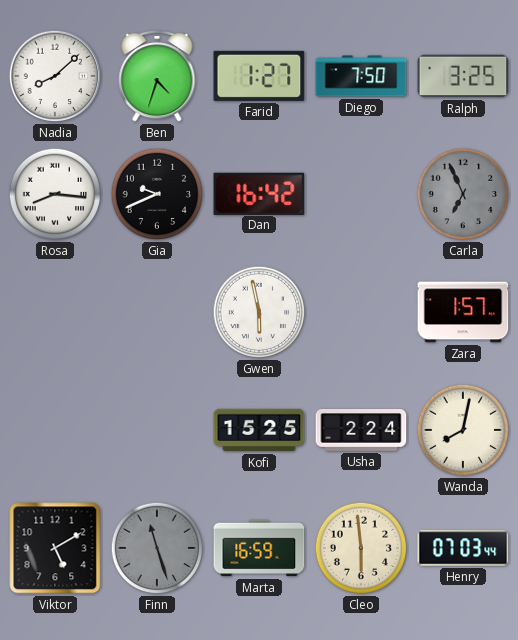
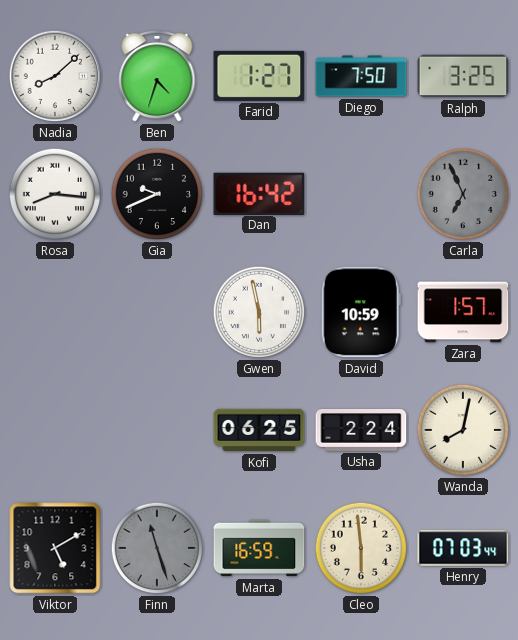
David: none -> 10:59 (361, 312)
Kofi: 15:25 -> 06:25 (259, 430)
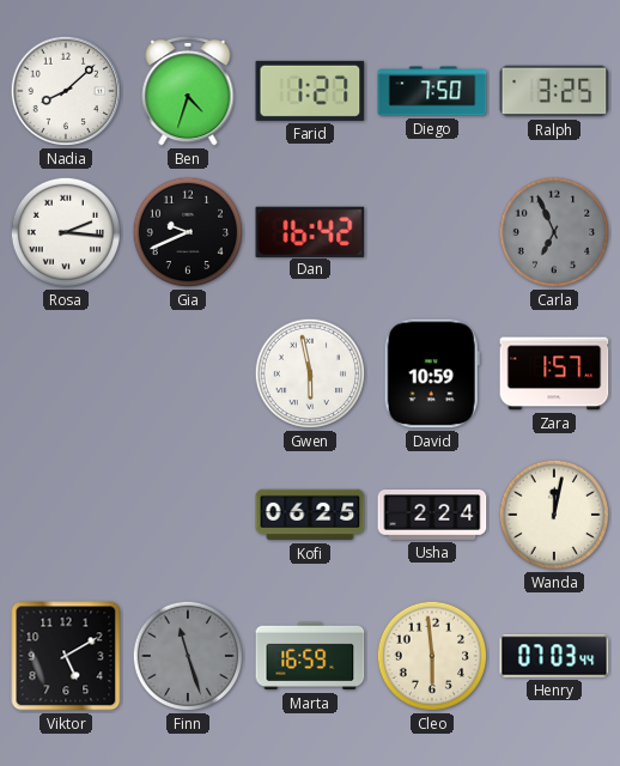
Rosa: 8:16 -> 2:16 (66, 232)
Wanda: 8:02 -> 12:02 (554, 515)
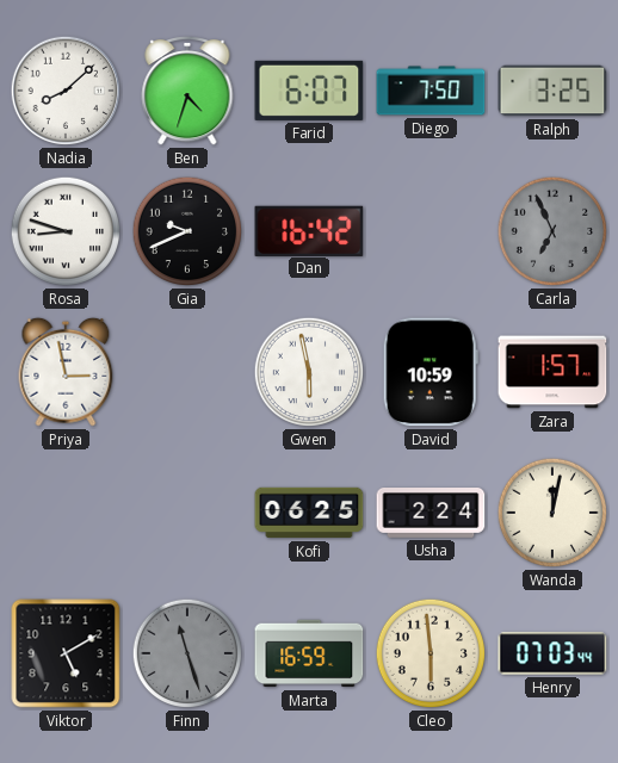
Farid: 1:27 -> 6:07 (309, 91)
Rosa: 2:16 -> 8:48 (66, 231)
Priya: none -> 2:58 (66, 372)
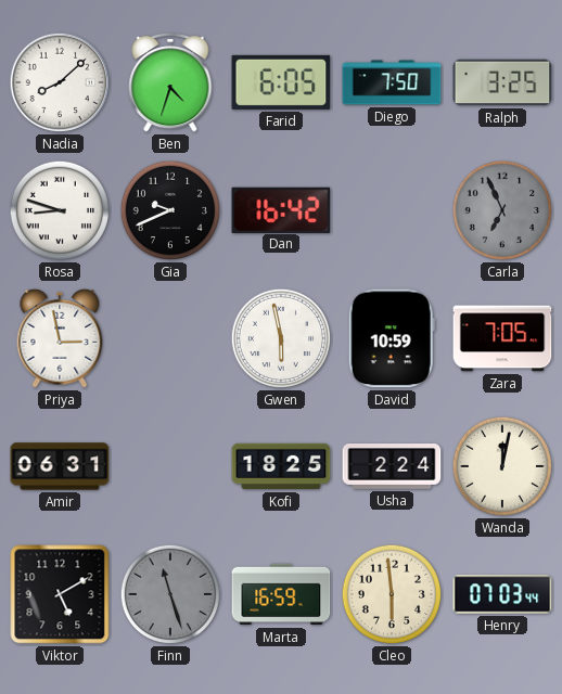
Farid: 6:07 -> 6:05 (281, 82)
Zara: 1:57 -> 7:05 (502, 338)
Amir: none -> 06:31 (60, 466)
Kofi: 06:25 -> 18:25 (281, 466)
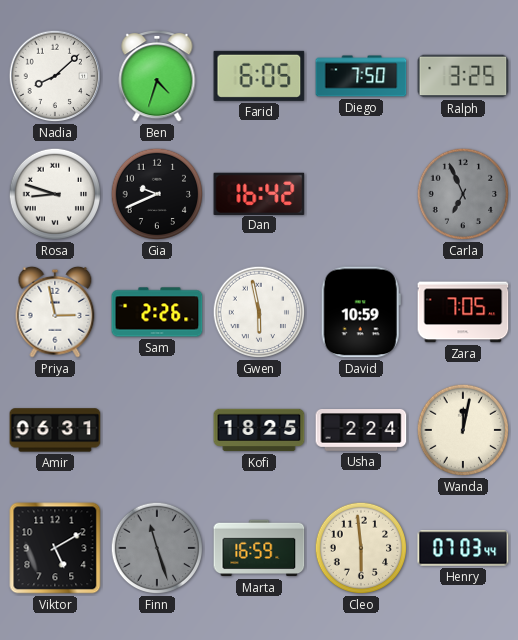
Sam: none -> 2:26 (157, 312)
